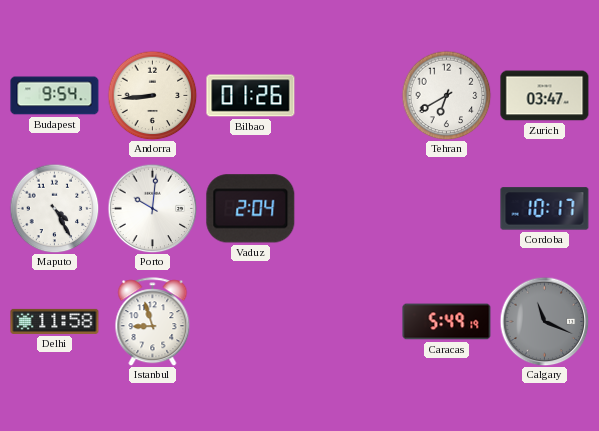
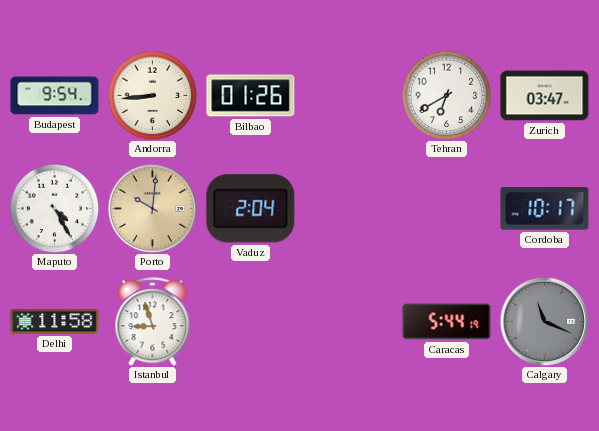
Porto dial: white -> champagne (152, 208)
Caracas: 5:49 -> 5:44 (447, 322)
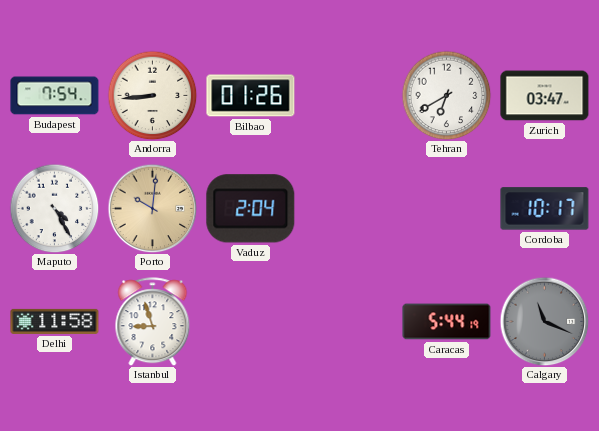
Budapest: 9:54 -> 7:54 (55, 96)
